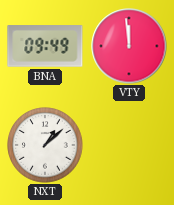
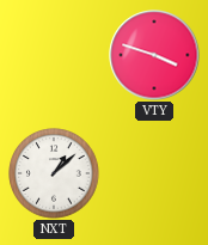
BNA: 09:49 -> none (45, 46)
VTY: 11:59 -> 3:48 (154, 55)
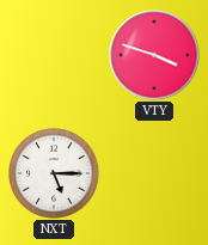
NXT: 1:08 -> 5:15 (54, 173)
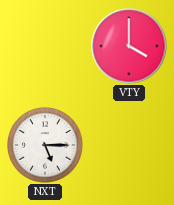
VTY: 3:48 -> 4:00 (129, 46)
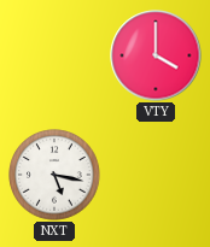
NXT: 5:15 -> 5:17 (54, 175)
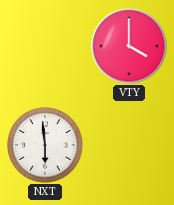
NXT: 5:17 -> 5:59 (45, 145)
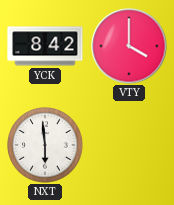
YCK: none -> 8:42 (45, 46)
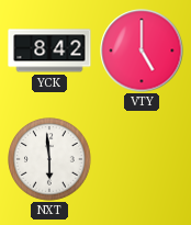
VTY: 4:00 -> 5:00 (142, 50)
